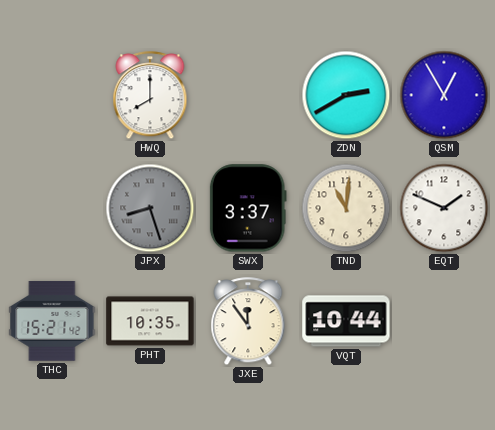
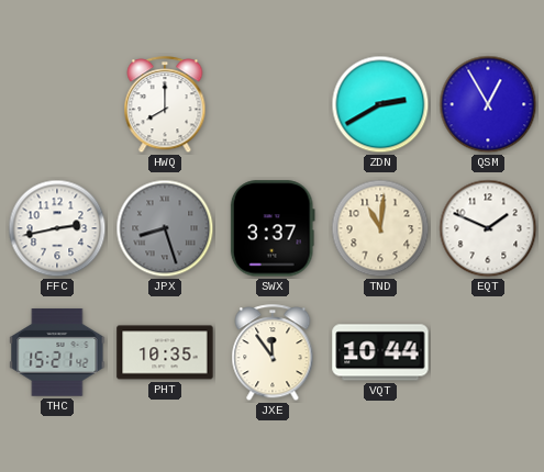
FFC: none -> 2:43 (57, 228)
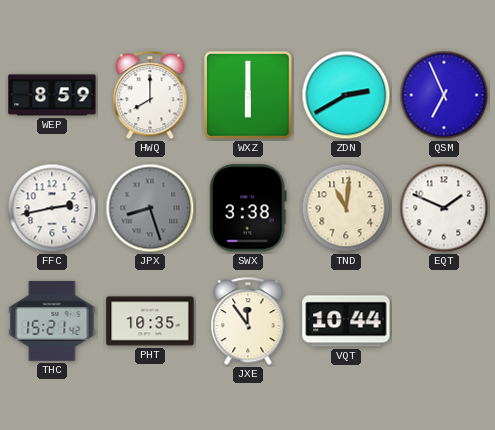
WEP: none -> 8:59 (52, 95)
WXZ: none -> 6:00 (249, 96)
QSM: 12:55 -> 6:56 (444, 95)
SWX: 3:37 -> 3:38 (248, 208)
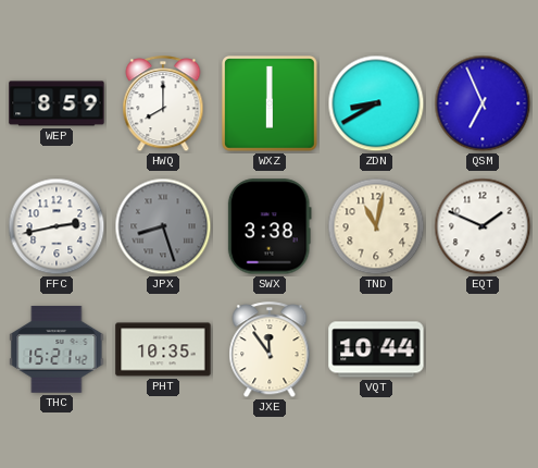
ZDN: 2:40 -> 8:40 (376, 103)
TND: 11:01 -> 11:02 (376, 226)
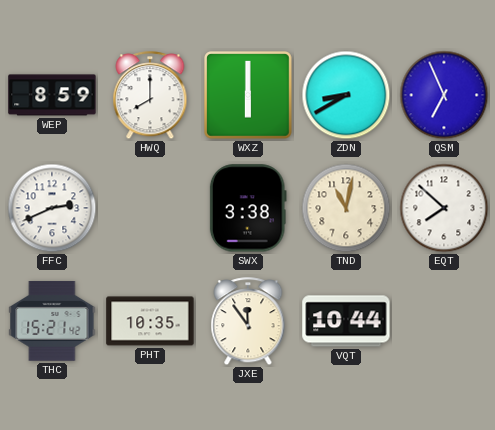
FFC: 2:43 -> 2:41 (52, 208)
JPX: 8:27 -> none (163, 226)
EQT: 1:49 -> 7:52 (444, 208)
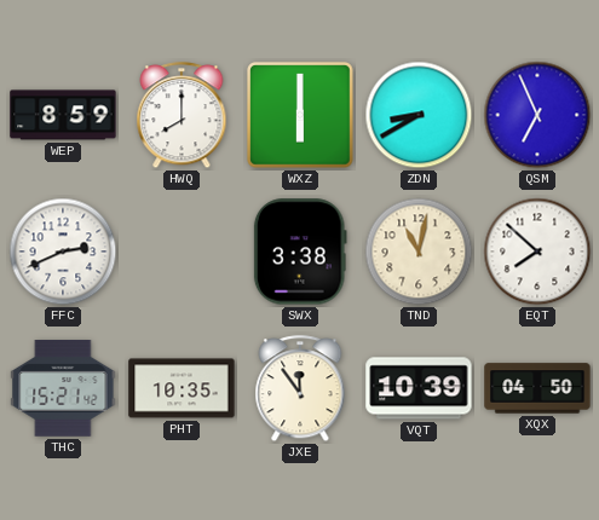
VQT: 10:44 -> 10:39 (419, 388)
XQX: none -> 04:50 (537, 388)
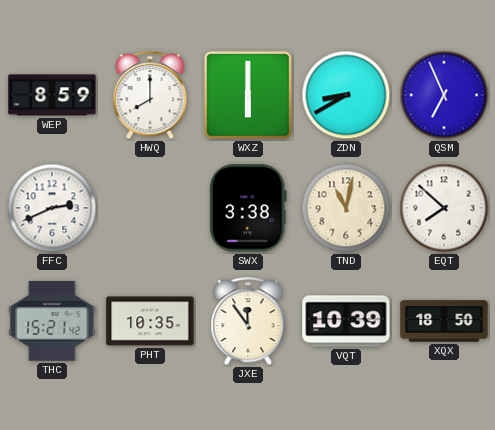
XQX: 04:50 -> 18:50 (444, 321)
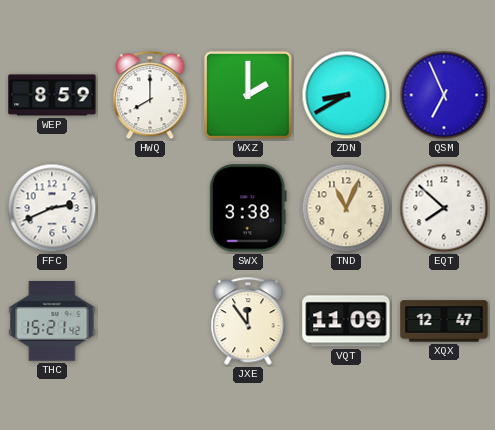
WXZ: 6:00 -> 2:00 (249, 96)
TND: 11:02 -> 11:04 (346, 208)
PHT: 10:35 -> none (150, 321)
VQT: 10:39 -> 11:09 (346, 321)
XQX: 18:50 -> 12:47 (444, 321)
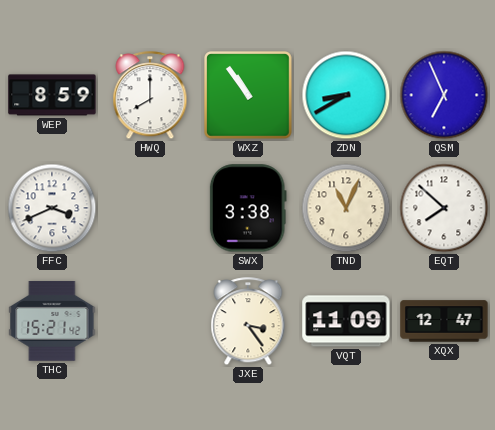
WXZ: 2:00 -> 10:54 (249, 96)
FFC: 2:41 -> 3:41 (52, 208)
JXE: 11:54 -> 3:24 (248, 322)
